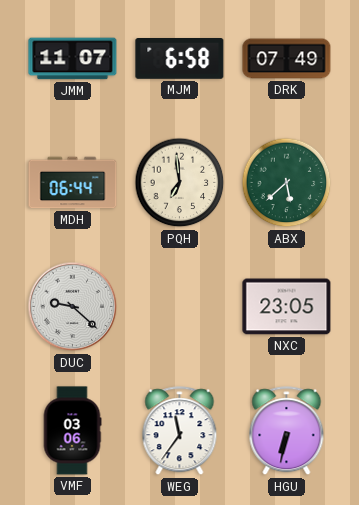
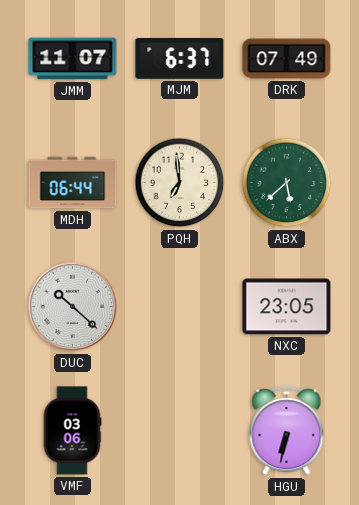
MJM: 6:58 -> 6:37 (180, 59)
DUC: 9:22 -> 10:22 (73, 307)
WEG: 11:36 -> none (180, 431)
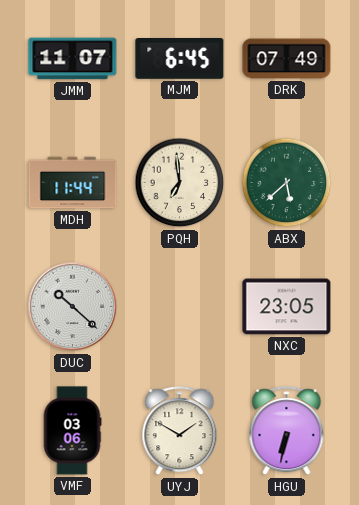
MJM: 6:37 -> 6:45 (180, 59)
MDH: 06:44 -> 11:44 (73, 183)
UYJ: none -> 1:50 (180, 431)
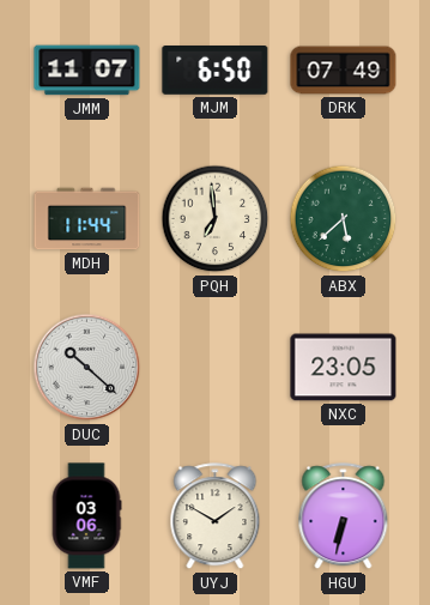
MJM: 6:45 -> 6:50 (216, 71)
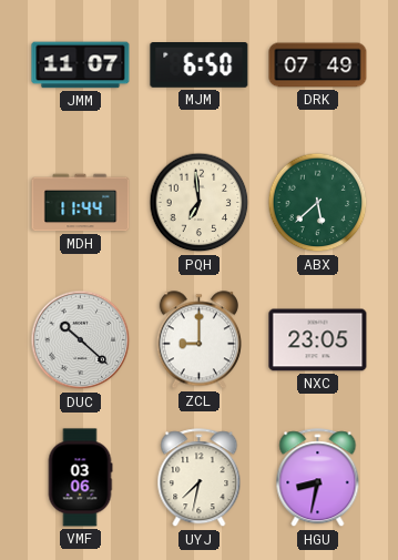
ZCL: none -> 9:00 (198, 340)
UYJ: 1:50 -> 7:32 (200, 478)
HGU: 6:32 -> 8:32 (318, 478)
